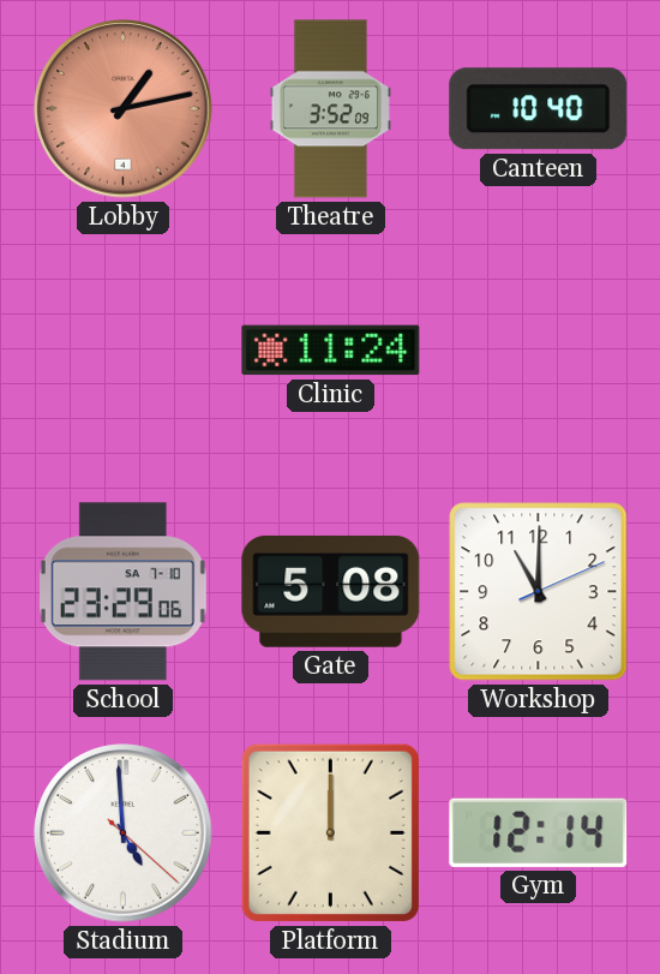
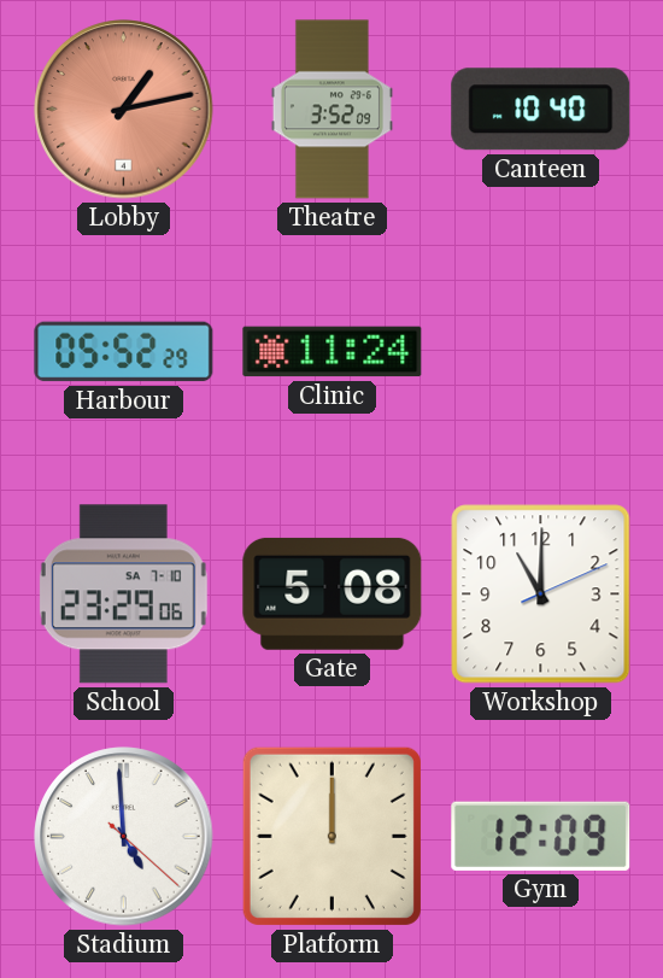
Harbour: none -> 05:52 (124, 352)
Gym: 12:14 -> 12:09 (541, 836)
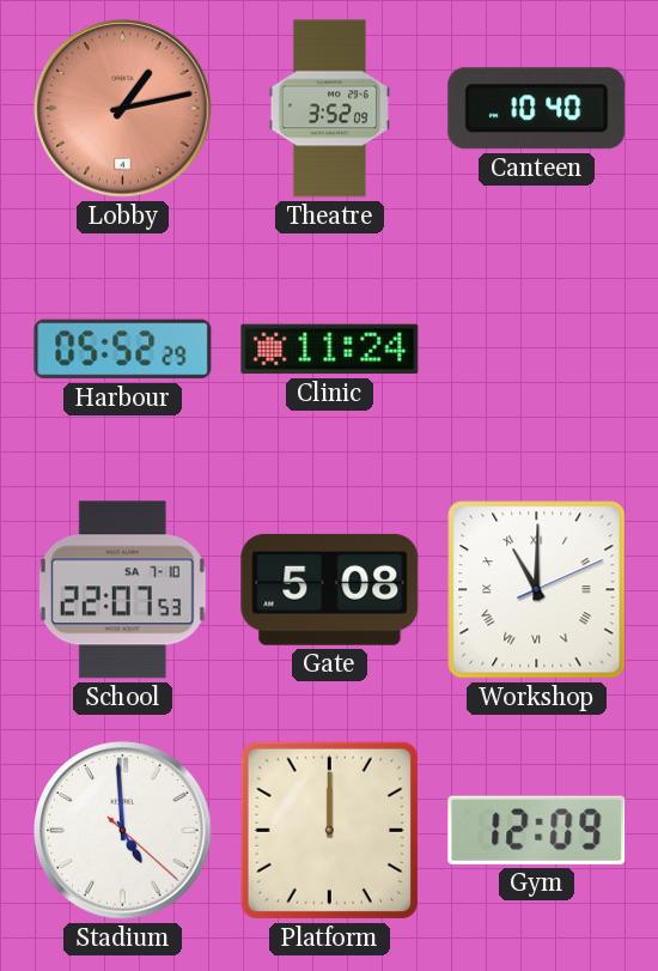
School: 23:29 -> 22:07 (122, 590)
Workshop numerals: Arabic -> Roman (537, 590)
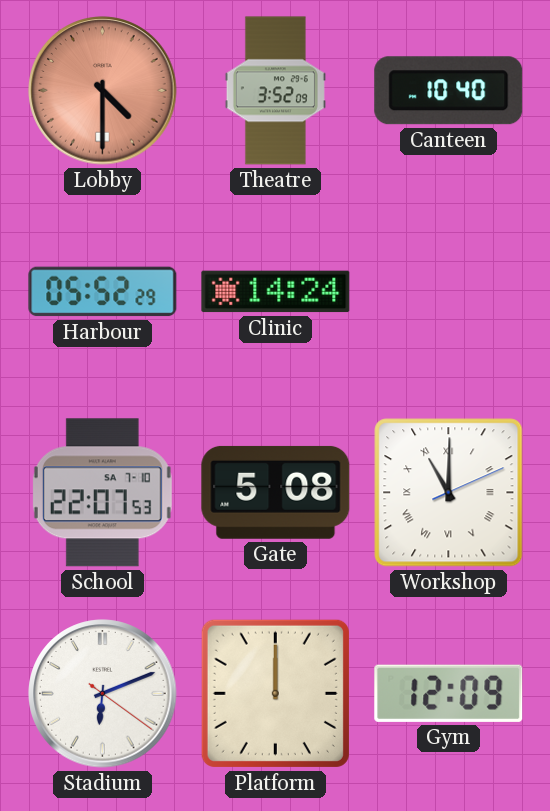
Lobby: 1:13 -> 4:30 (103, 91)
Clinic: 11:24 -> 14:24 (276, 292)
Stadium: 4:59 -> 6:11 (103, 694)
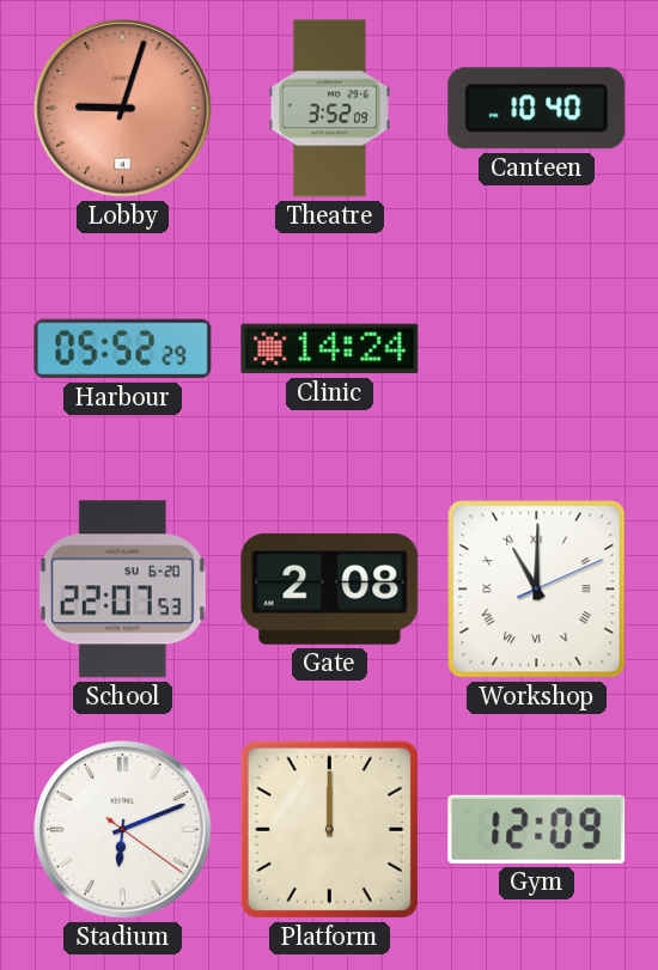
Lobby: 4:30 -> 9:03 (123, 109)
School date: SA 7-10 -> SU 6-20 (122, 590)
Gate: 5:08 -> 2:08 (330, 588)
